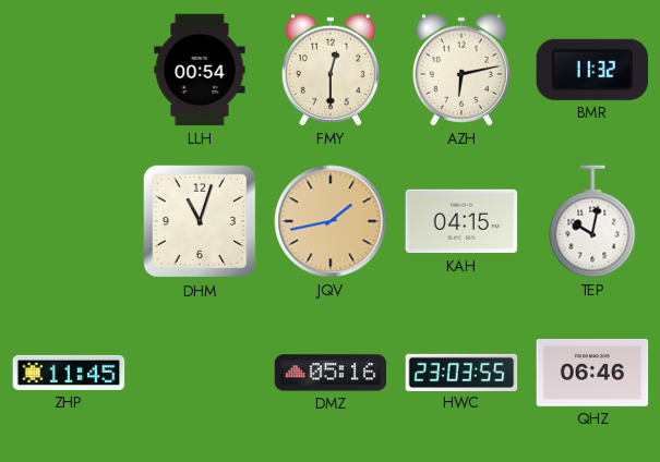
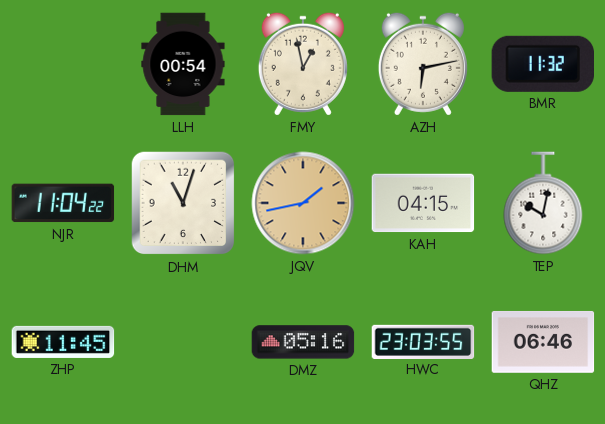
FMY: 12:30 -> 12:58 (303, 64)
NJR: none -> 11:04 (63, 203)
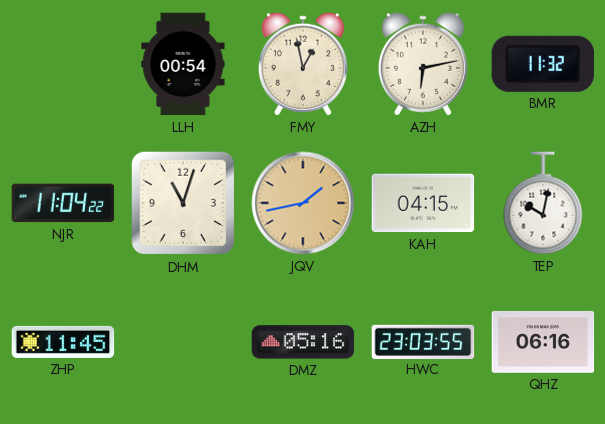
QHZ: 06:46 -> 06:16 (543, 342)
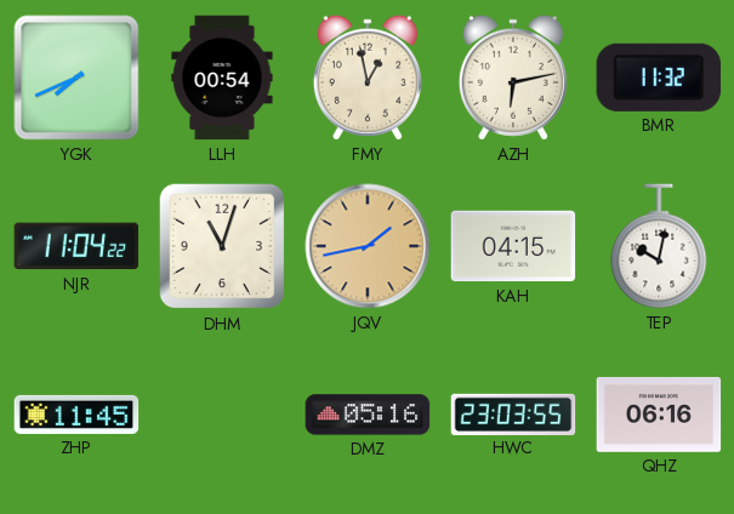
YGK: none -> 7:41 (76, 78)
